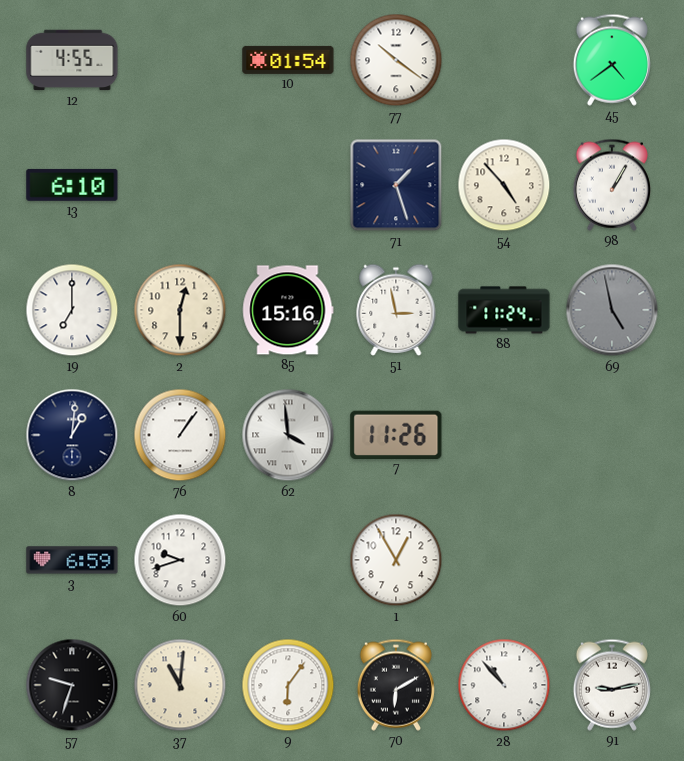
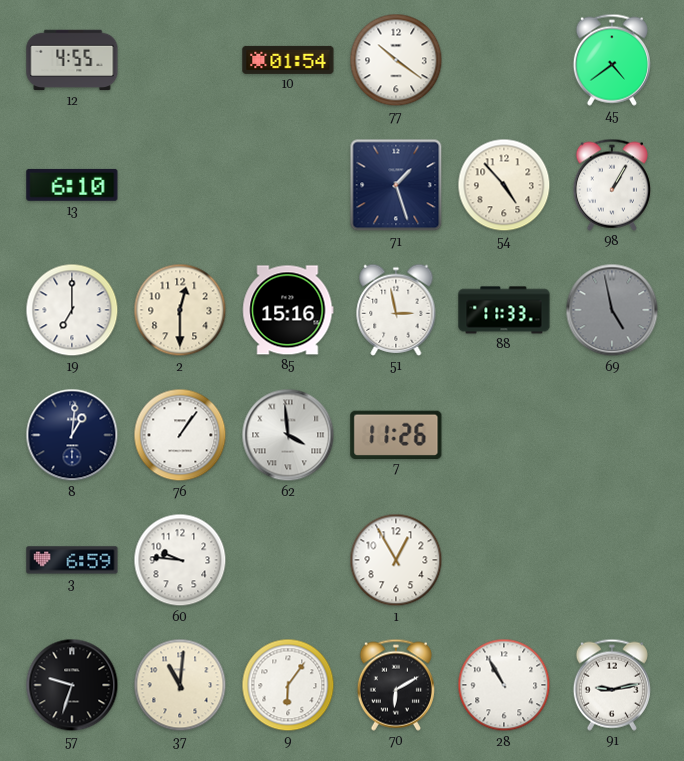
88: 11:24 -> 11:33 (504, 310)
60: 9:42 -> 9:46 (180, 560)
28: 10:53 -> 10:55 (504, 685)
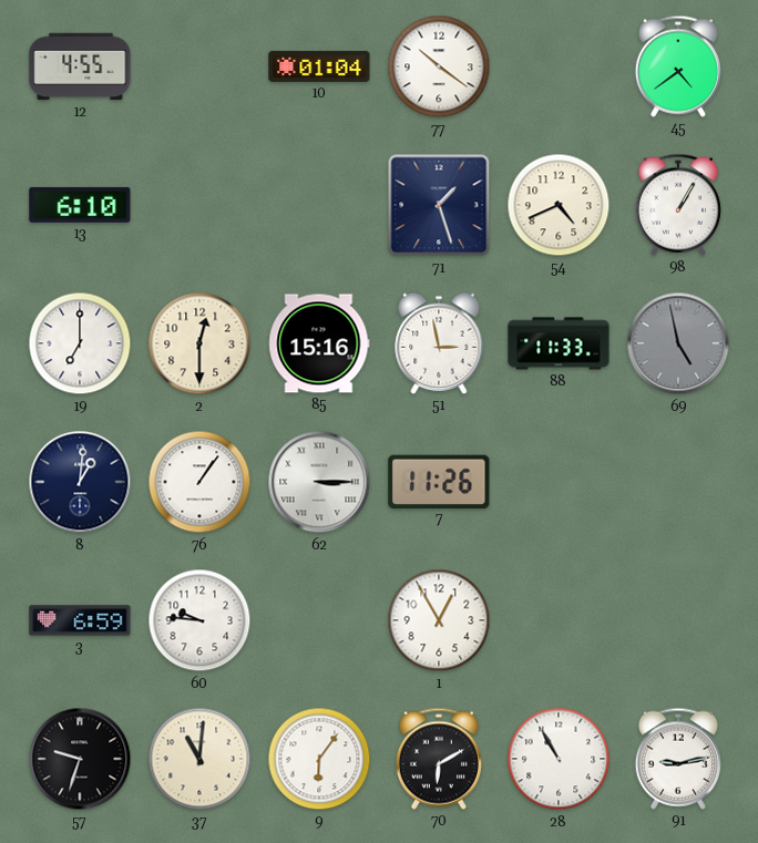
10: 01:54 -> 01:04 (319, 66)
54: 4:53 -> 4:41 (559, 205)
62: 3:59 -> 3:15 (319, 482)
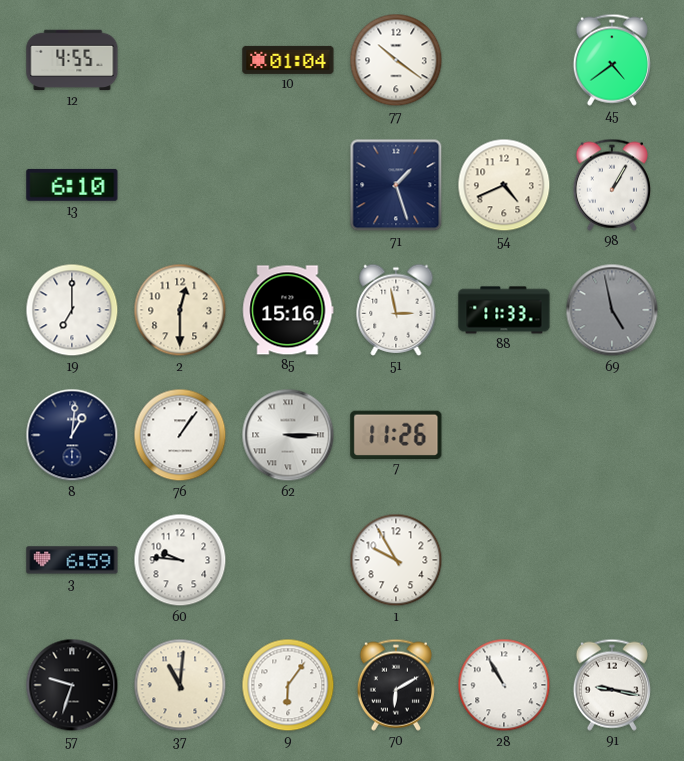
1: 12:55 -> 9:55 (396, 560)
91: 9:13 -> 9:17 (612, 685)
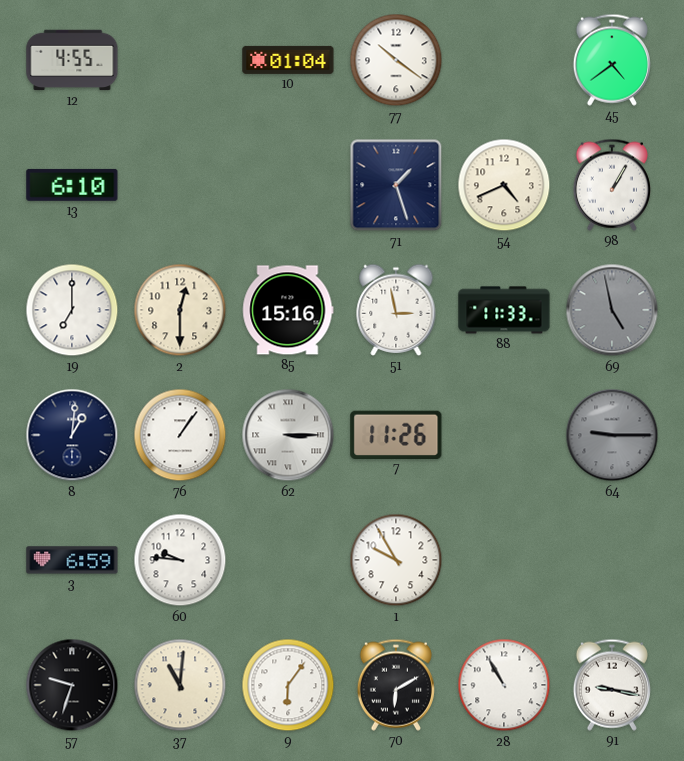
64: none -> 9:15 (612, 435)
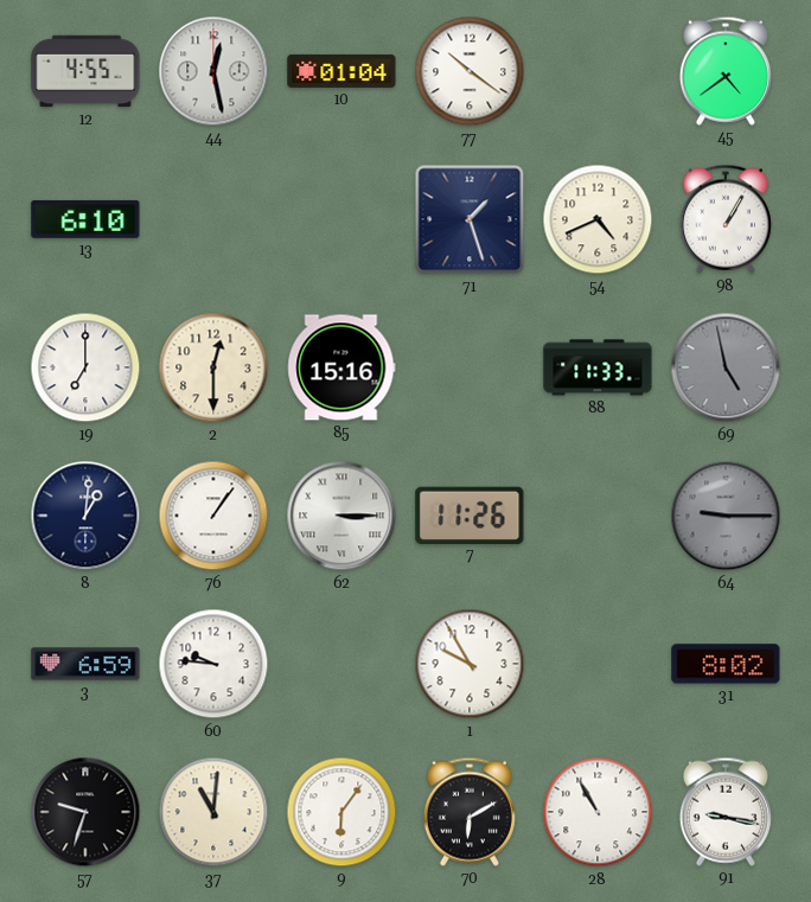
44: none -> 12:28 (213, 71)
51: 2:58 -> none (396, 310)
31: none -> 8:02 (726, 664)
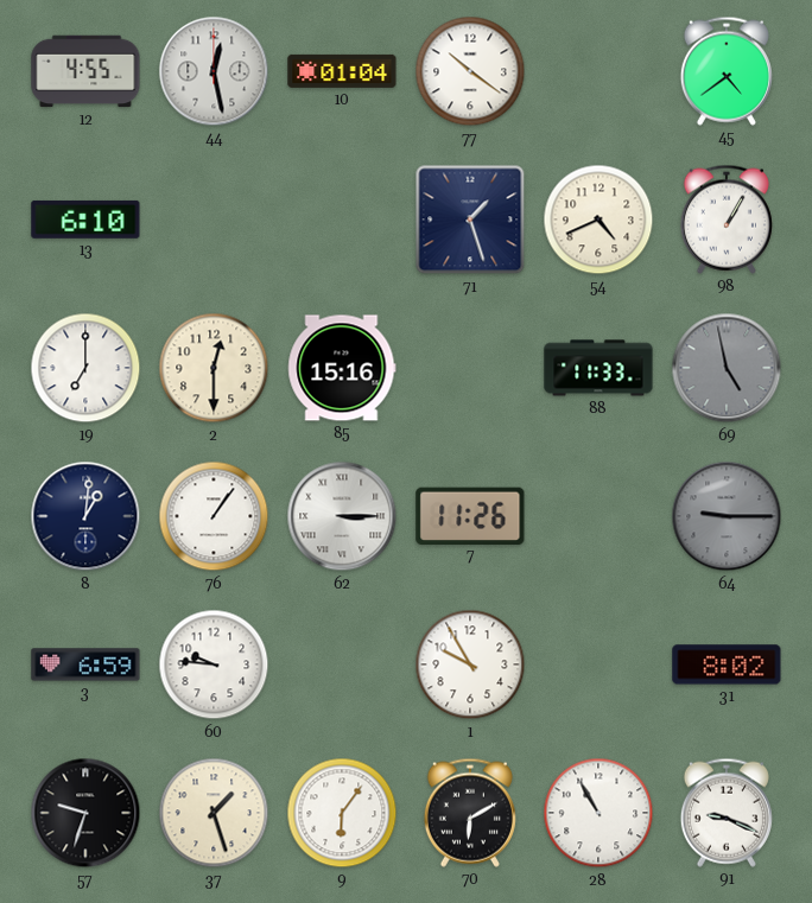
37: 11:01 -> 1:27 (214, 813)
91: 9:17 -> 9:19 (727, 813)
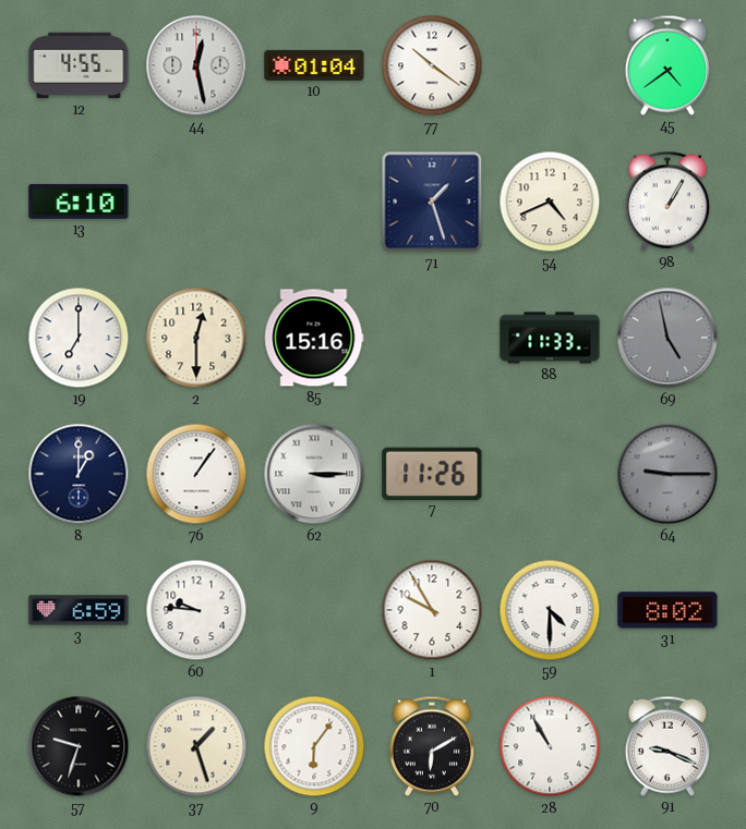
8: 1:01 -> 1:00 (79, 474)
59: none -> 4:30 (550, 610)
